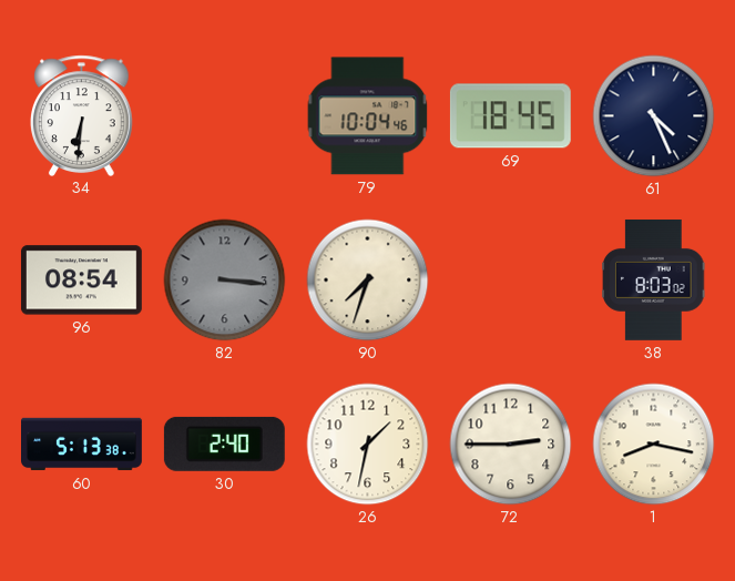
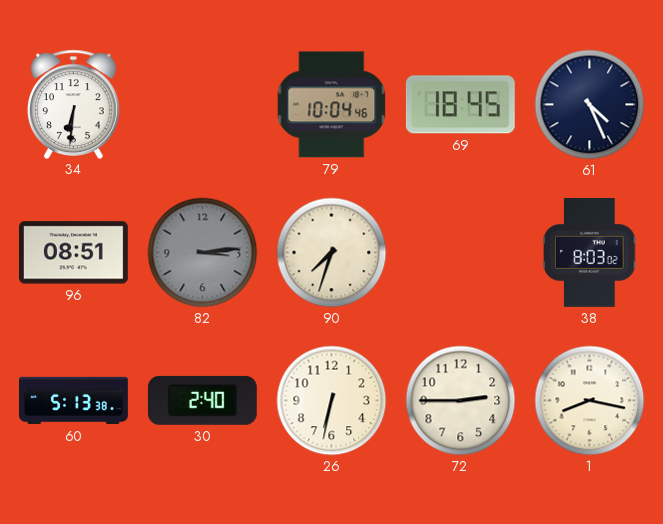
96: 08:54 -> 08:51 (73, 253)
82: 3:16 -> 3:14 (203, 253)
26: 1:32 -> 6:32 (332, 401)
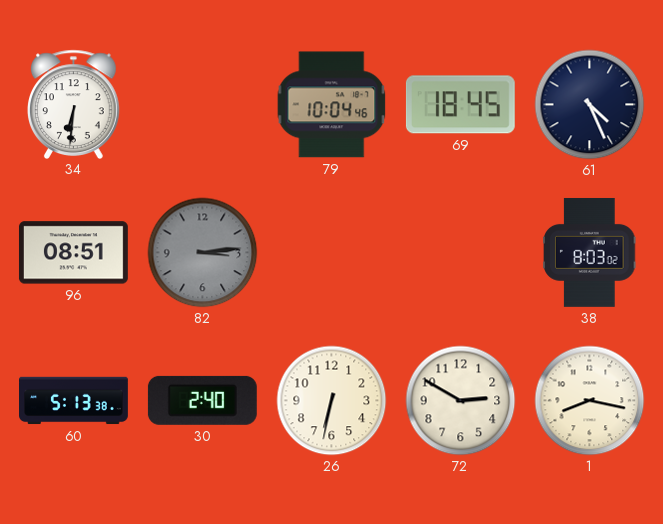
90: 7:33 -> none (332, 253)
72: 2:45 -> 2:50 (461, 401)
